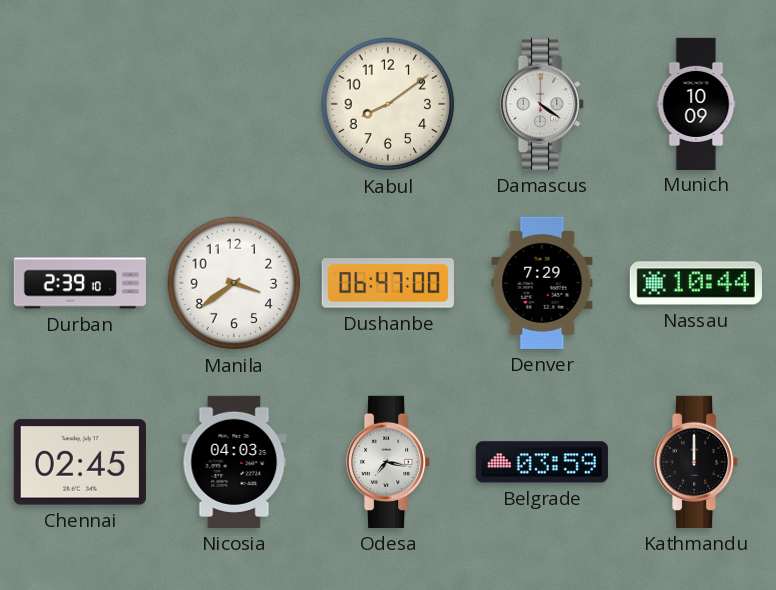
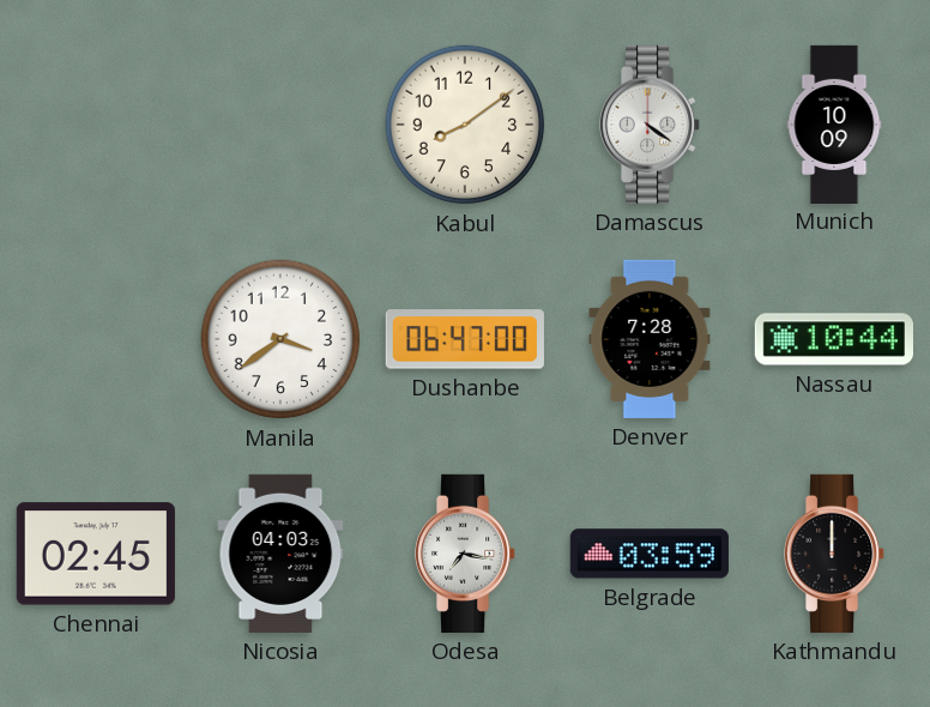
Durban: 2:39 -> none (79, 283)
Denver: 7:29 -> 7:28 (650, 339)
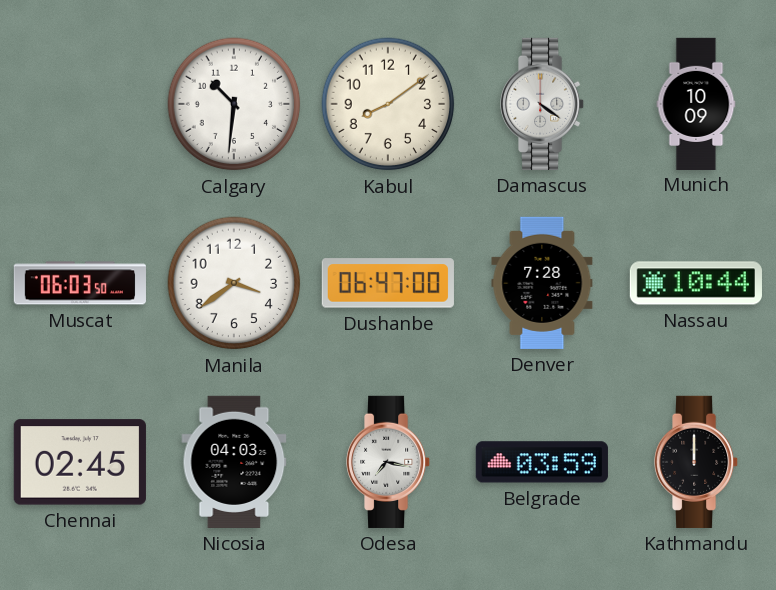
Calgary: none -> 10:31 (234, 104)
Muscat: none -> 06:03 (80, 283)
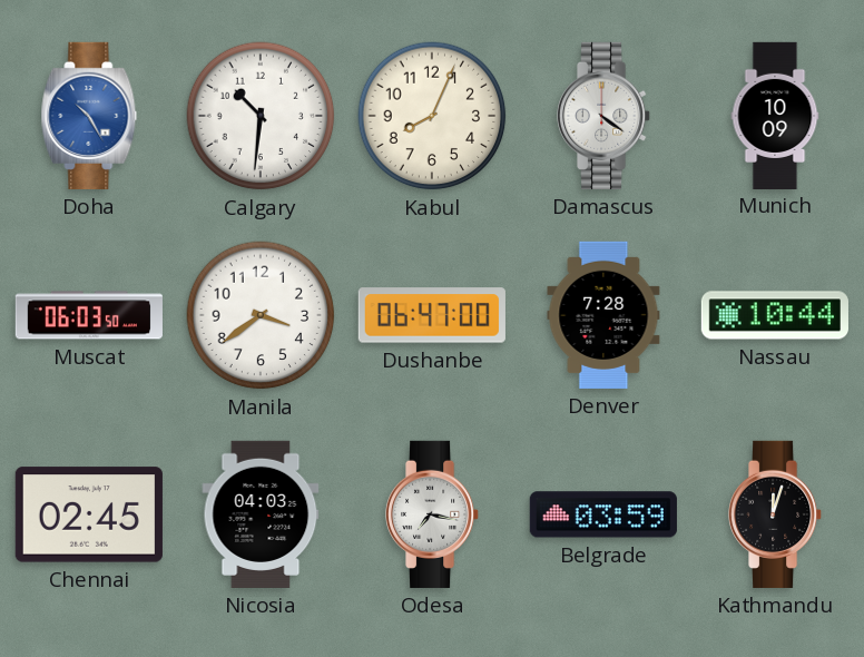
Doha: none -> 10:25 (89, 116)
Kabul: 8:09 -> 8:04 (432, 116)
Kathmandu: 12:00 -> 12:03 (776, 514)
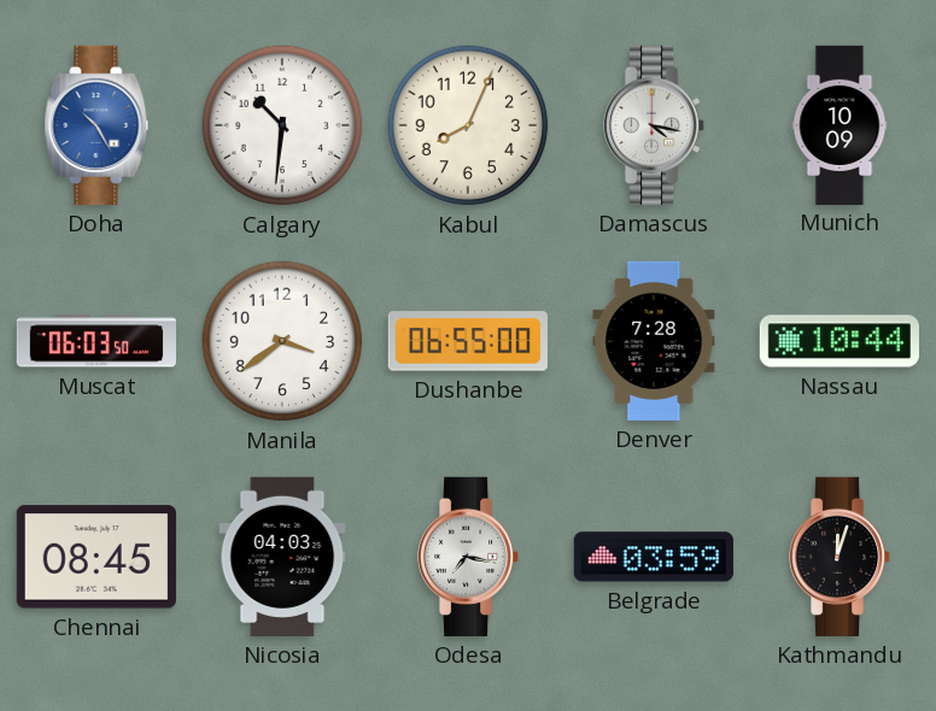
Damascus: 4:21 -> 4:17 (655, 125)
Dushanbe: 06:47 -> 06:55 (468, 341)
Chennai: 02:45 -> 08:45 (96, 557)
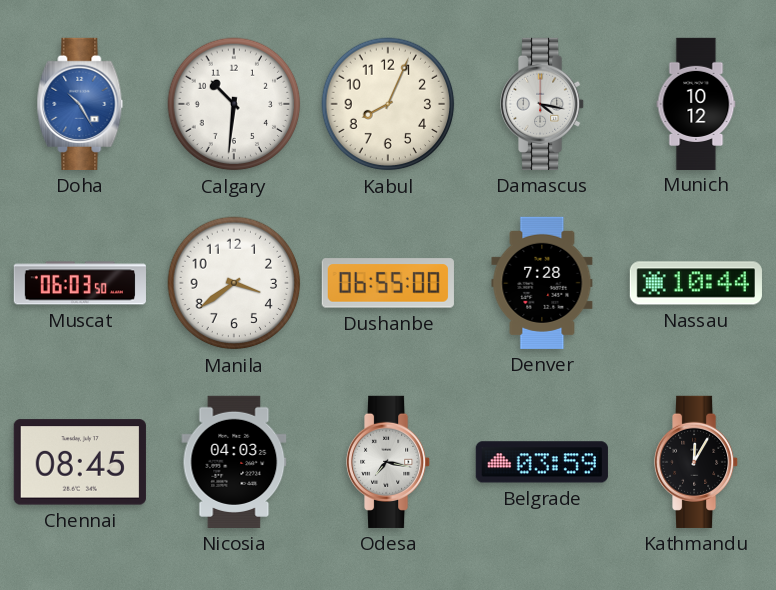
Munich: 10:09 -> 10:12 (696, 103)
Kathmandu: 12:03 -> 12:05 (697, 462)
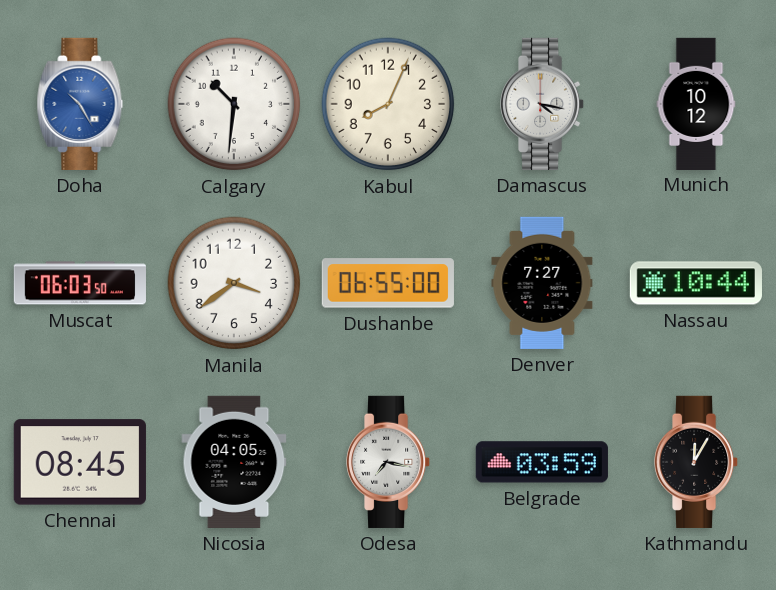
Denver: 7:28 -> 7:27 (542, 283)
Nicosia: 04:03 -> 04:05 (234, 462)
